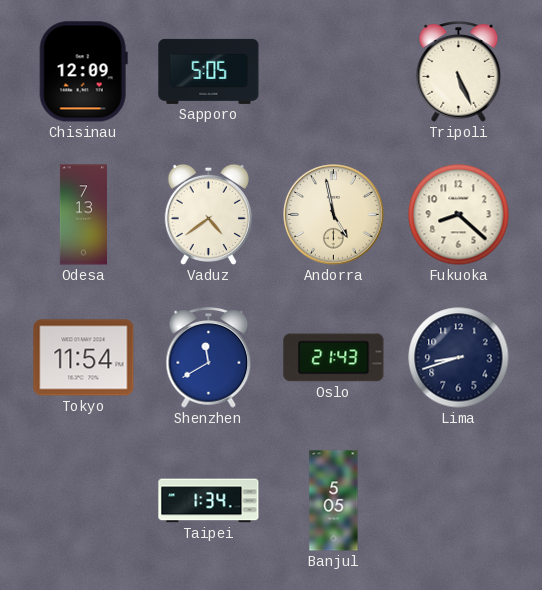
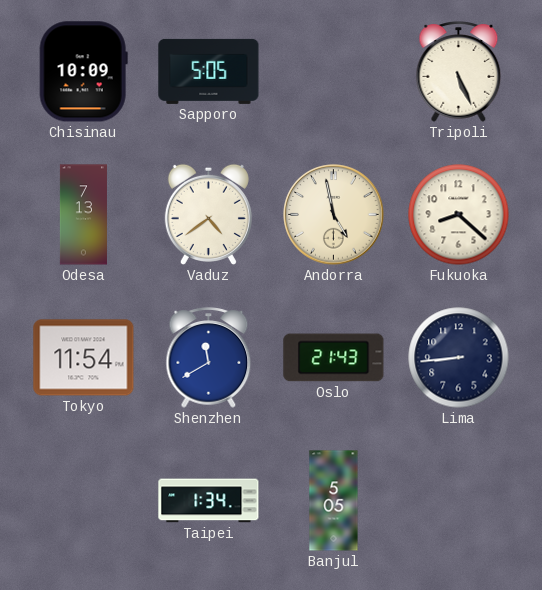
Chisinau: 12:09 -> 10:09 (83, 72)
Lima: 8:42 -> 8:44 (459, 358)
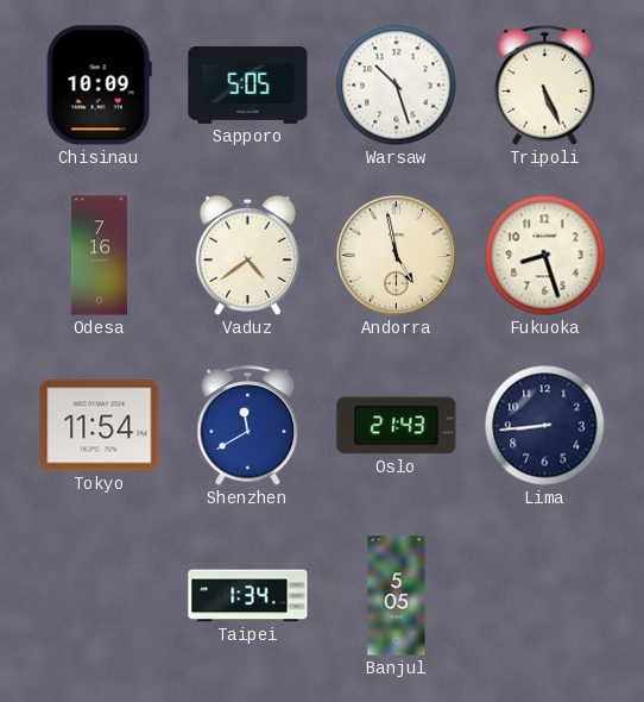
Warsaw: none -> 10:27 (397, 86)
Odesa: 7:13 -> 7:16 (99, 256)
Fukuoka: 8:22 -> 8:27 (545, 256)
